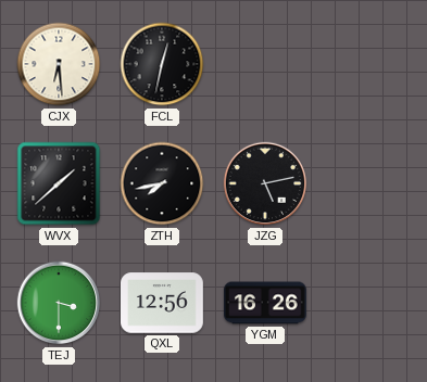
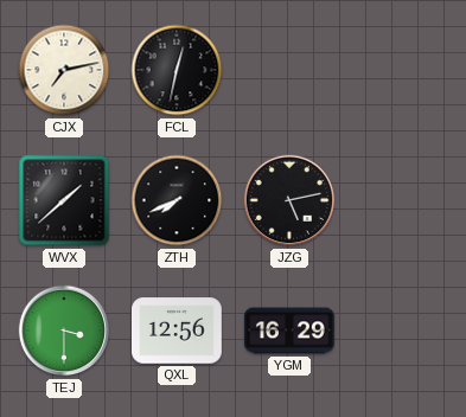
CJX: 6:29 -> 7:13 (64, 70)
ZTH: 7:43 -> 7:41 (177, 200)
YGM: 16:26 -> 16:29 (291, 331)
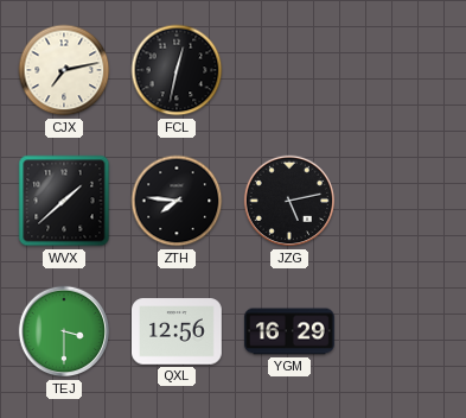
ZTH: 7:41 -> 7:46 (177, 201)
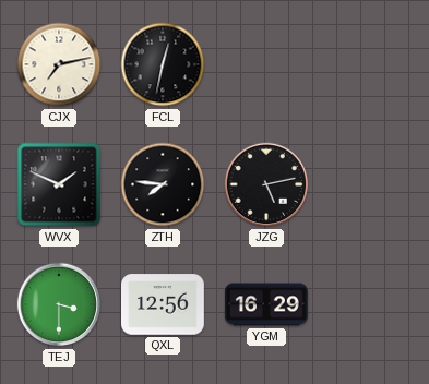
WVX: 1:38 -> 1:49 (59, 184)
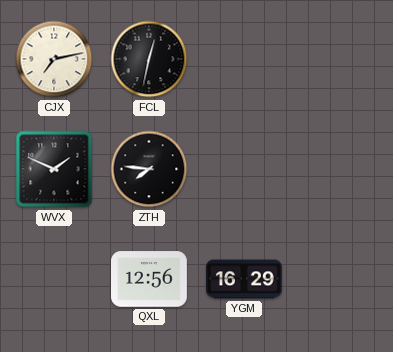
JZG: 5:13 -> none (266, 184)
TEJ: 3:30 -> none (59, 304)
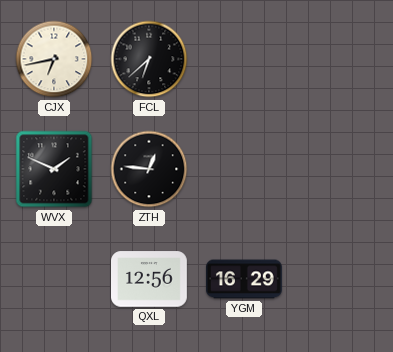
CJX: 7:13 -> 6:43 (54, 59)
FCL: 12:32 -> 6:38 (149, 59)
ZTH: 7:46 -> 12:46 (149, 169)
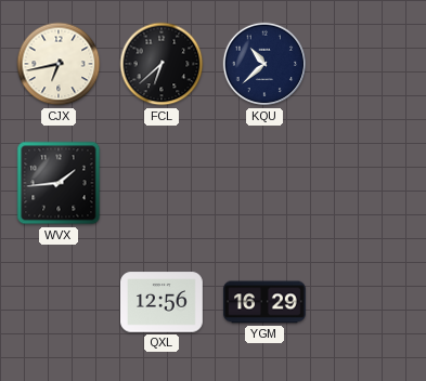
KQU: none -> 10:38 (264, 64)
WVX: 1:49 -> 1:44 (59, 183)
ZTH: 12:46 -> none (149, 169)
